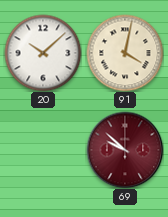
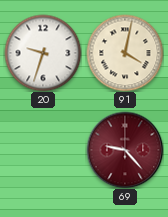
20: 10:08 -> 9:33 (43, 53)
69: 9:52 -> 9:23 (125, 150)
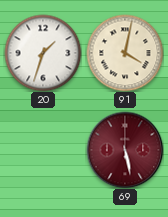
20: 9:33 -> 1:33 (43, 53)
69: 9:23 -> 5:28 (125, 150)
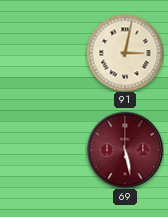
20: 1:33 -> none (43, 53)
91: 4:02 -> 3:02 (125, 53)
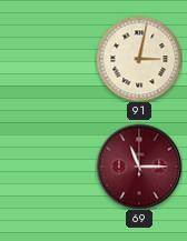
69: 5:28 -> 11:15 (139, 167)
